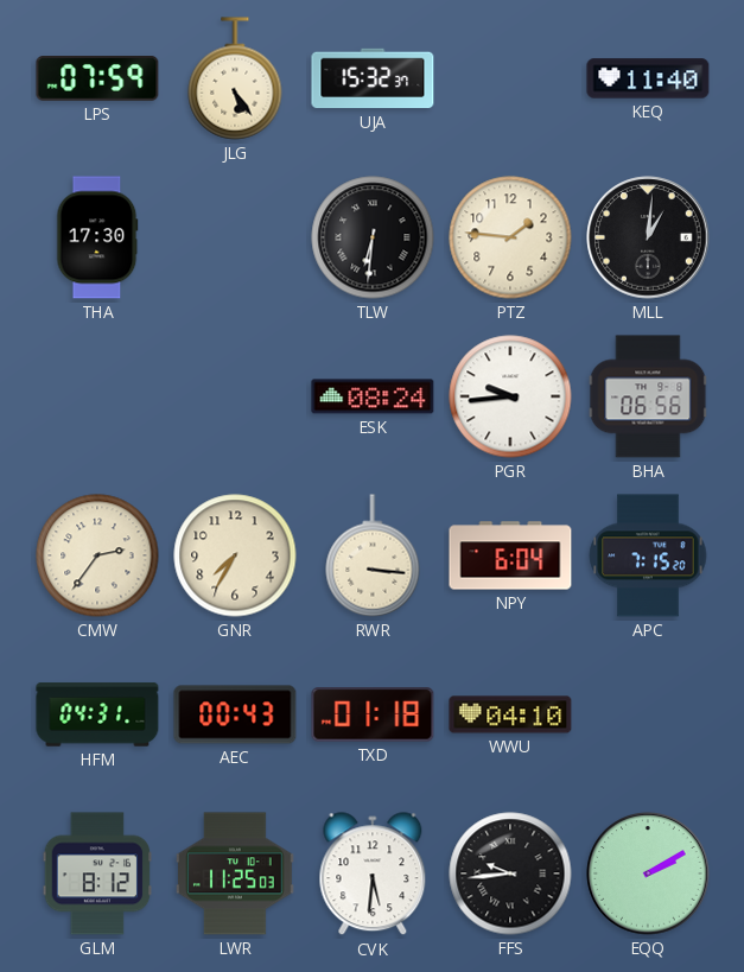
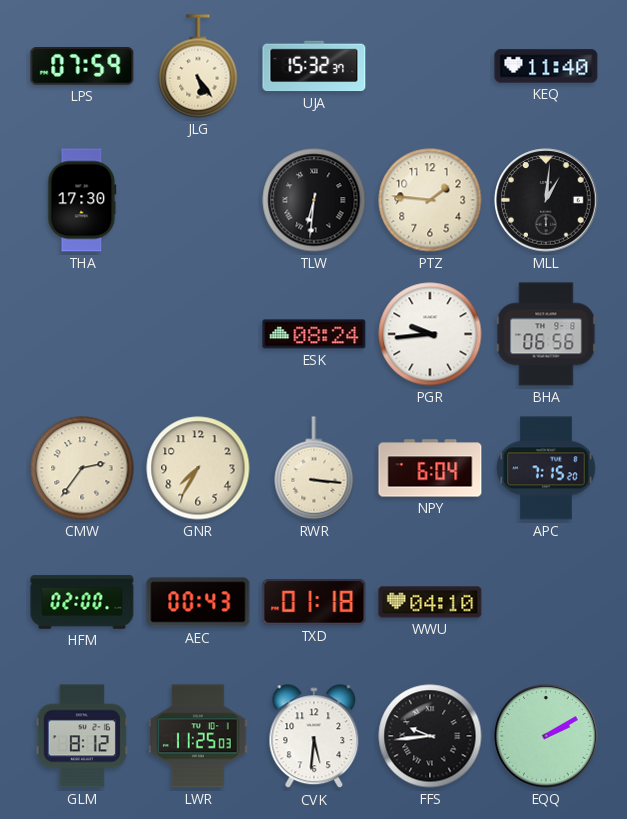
HFM: 04:31 -> 02:00 (82, 602)
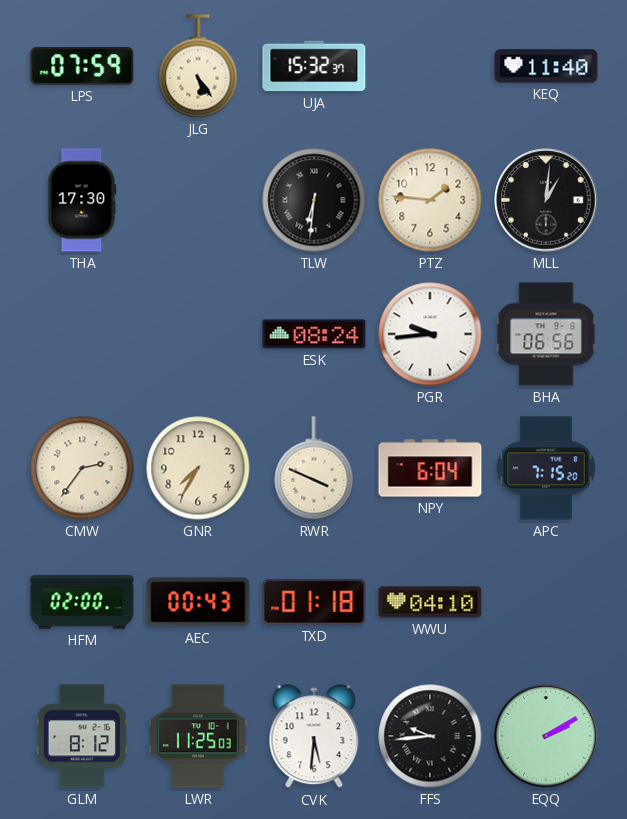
RWR: 3:16 -> 3:49 (314, 468)
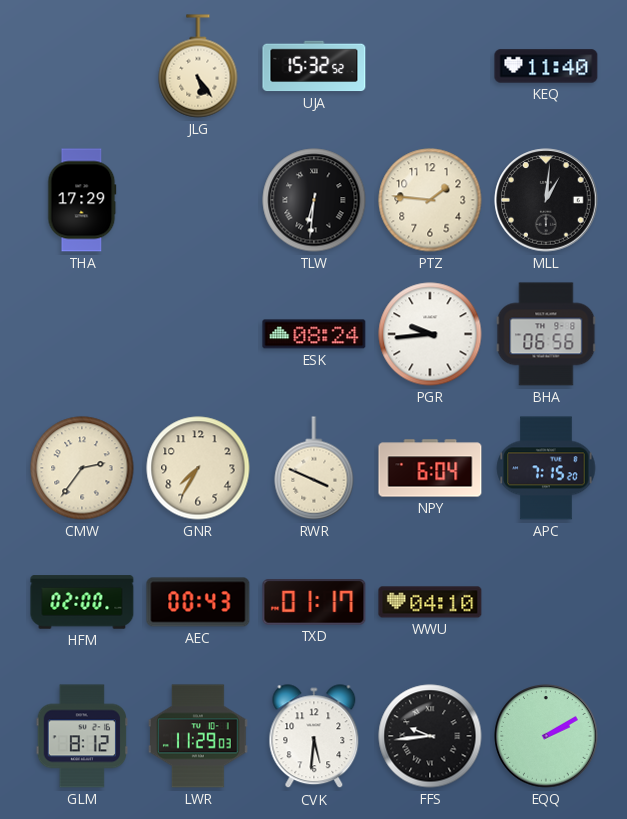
LPS: 07:59 -> none (82, 67)
UJA: 15:32:37 -> 15:32:52 (314, 66)
THA: 17:30 -> 17:29 (82, 200)
TXD: 01:18 -> 01:17 (314, 602)
LWR: 11:25 -> 11:29 (199, 736)
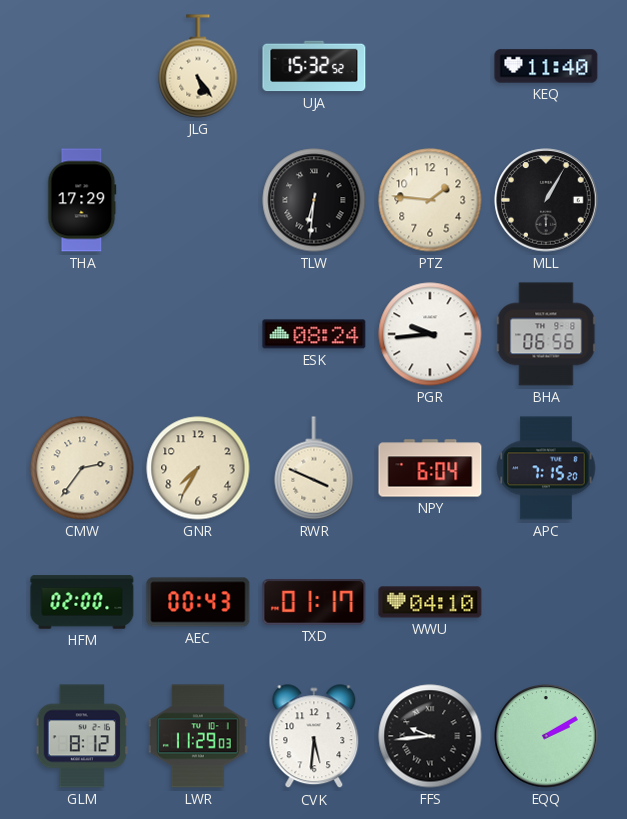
MLL: 1:01 -> 1:05 (546, 200)
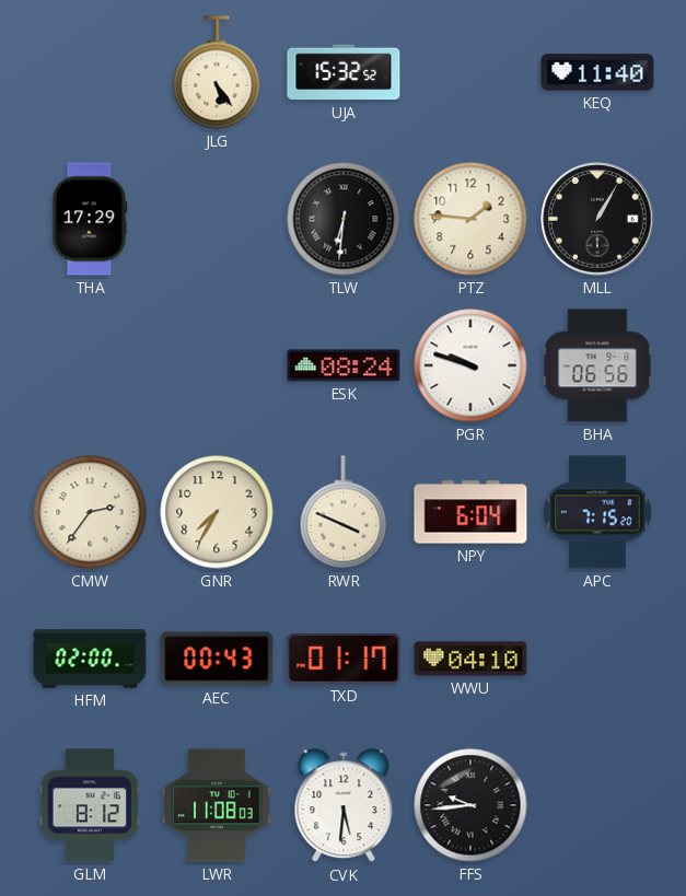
PGR: 9:44 -> 9:48 (470, 365)
LWR: 11:29 -> 11:08 (218, 805)
EQQ: 2:10 -> none (546, 736)
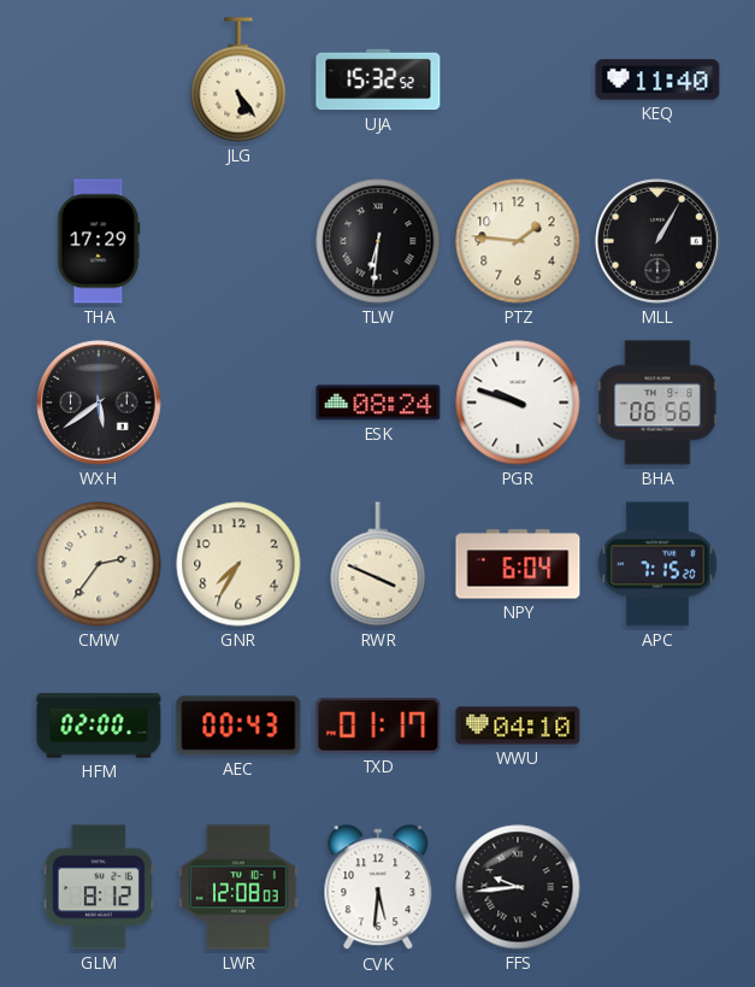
WXH: none -> 5:39 (99, 403)
LWR: 11:08 -> 12:08 (240, 887)
